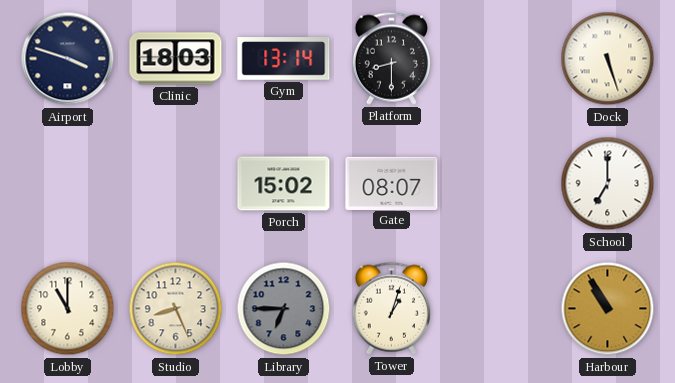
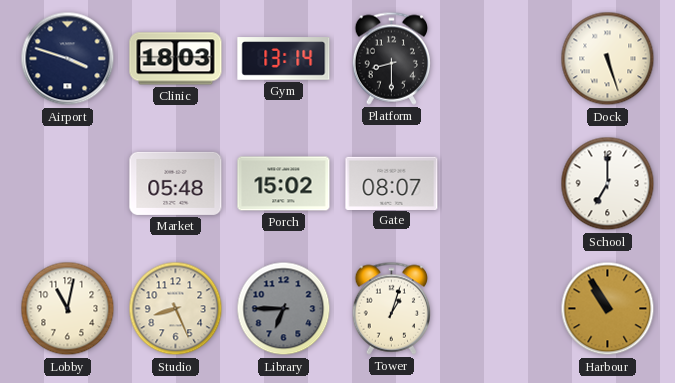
Market: none -> 05:48 (176, 183)
Lobby: 11:00 -> 11:02 (68, 309)
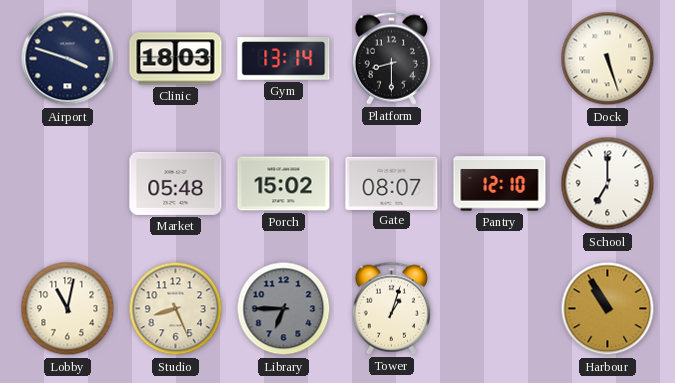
Pantry: none -> 12:10 (500, 184)
